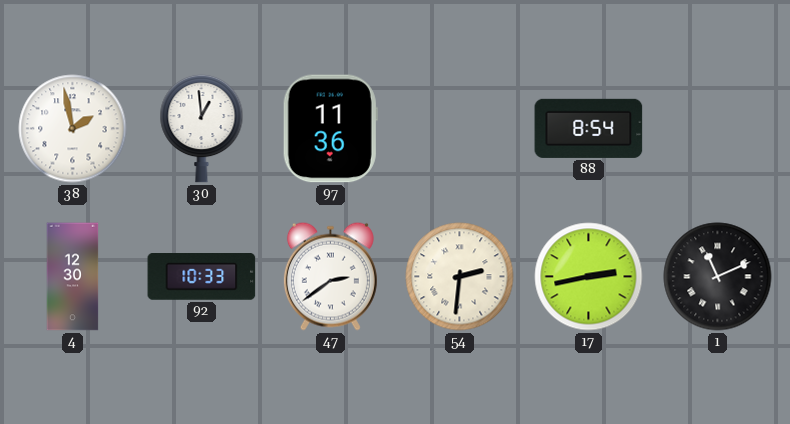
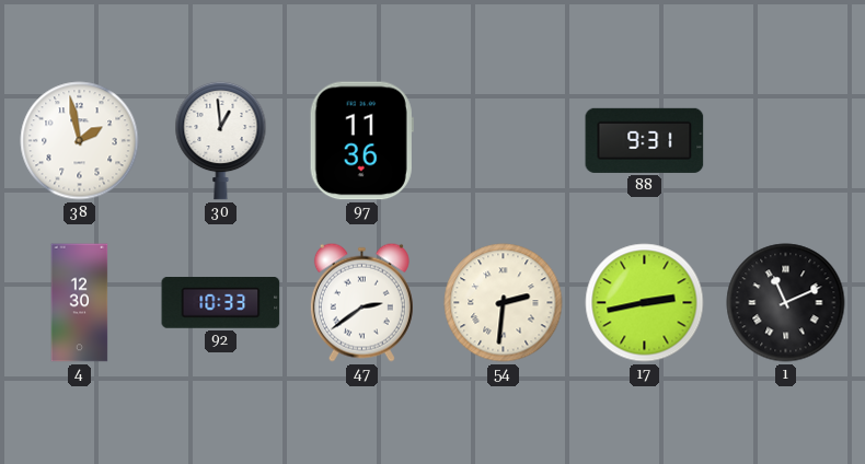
88: 8:54 -> 9:31 (645, 140)
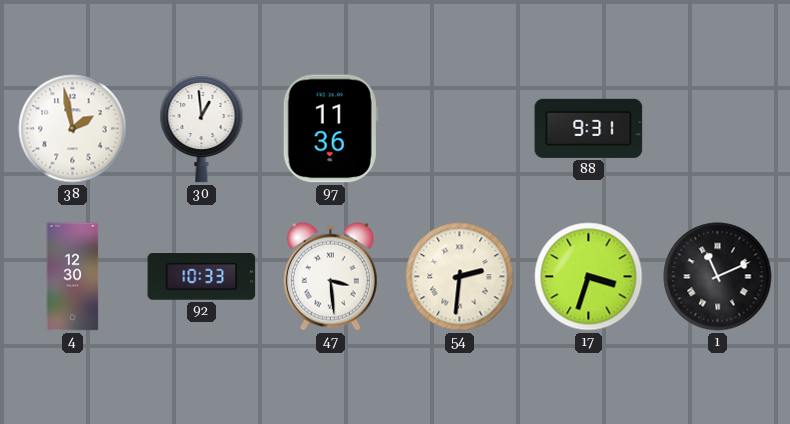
47: 2:39 -> 3:29 (330, 276)
17: 2:43 -> 3:33 (589, 277)
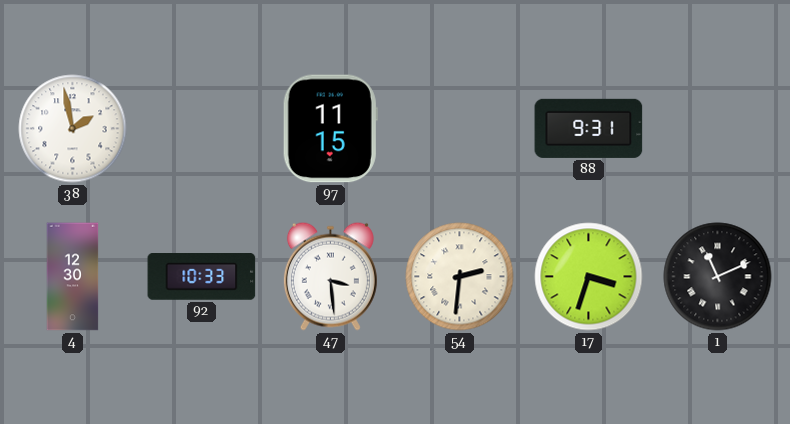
30: 12:59 -> none (202, 128)
97: 11:36 -> 11:15 (330, 129)
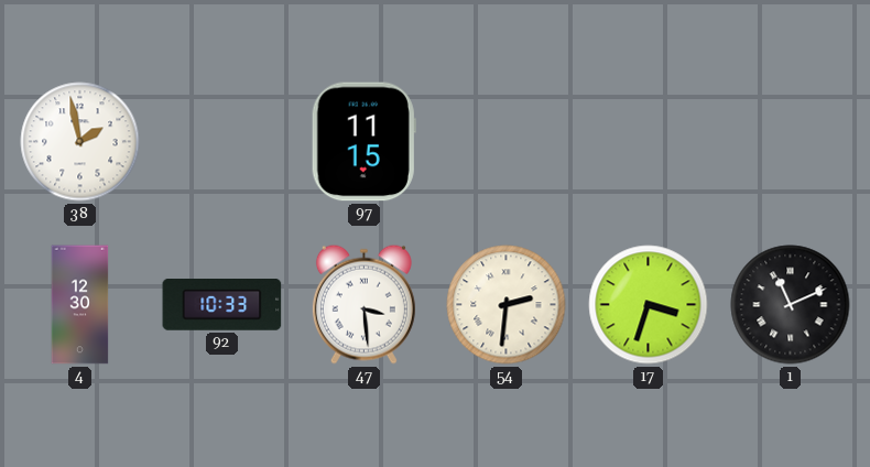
88: 9:31 -> none (589, 128)
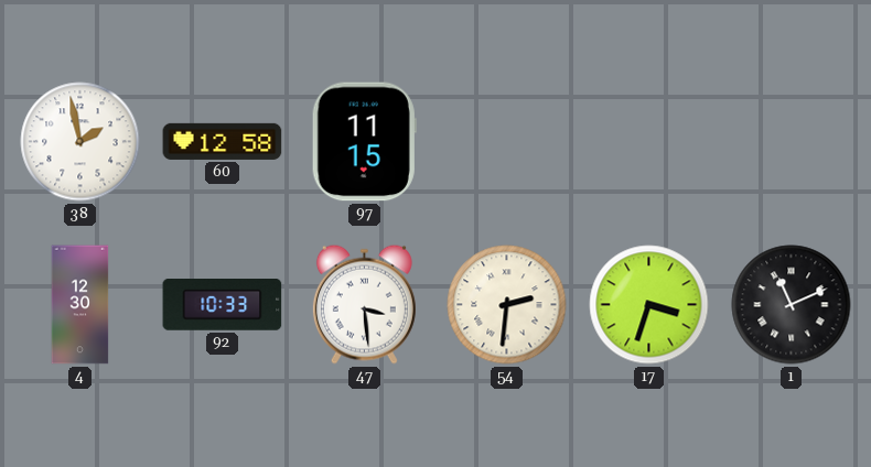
60: none -> 12:58 (223, 141)
